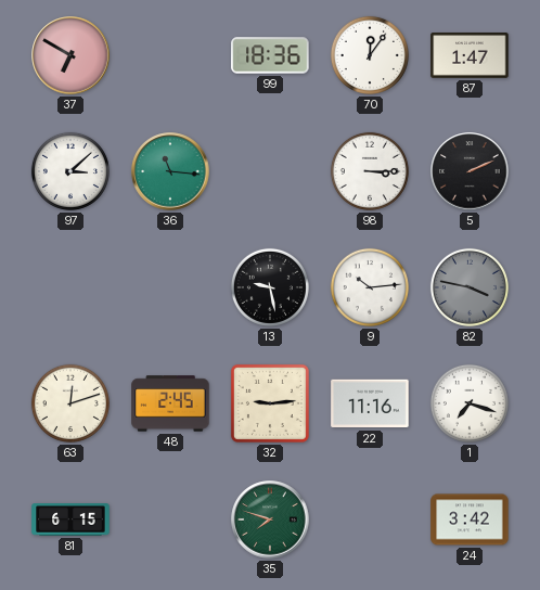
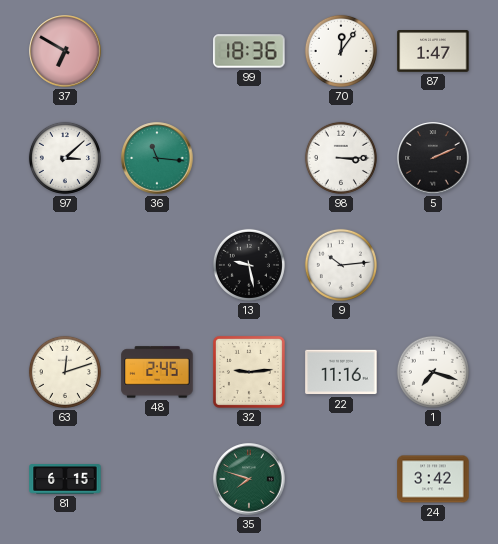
82: 3:47 -> none (470, 287)
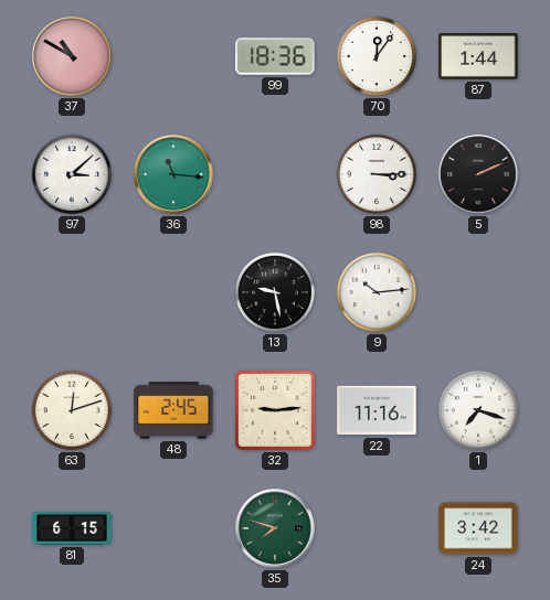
37: 6:50 -> 10:50 (72, 56)
87: 1:47 -> 1:44 (478, 57)
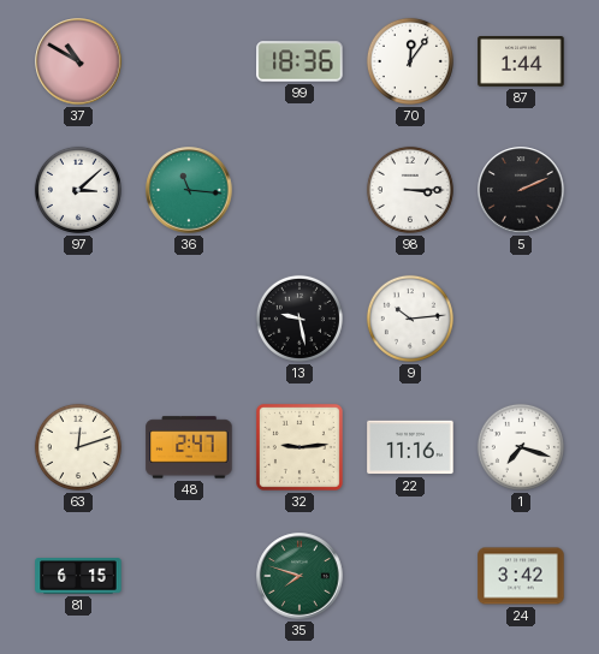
48: 2:45 -> 2:47 (189, 447)
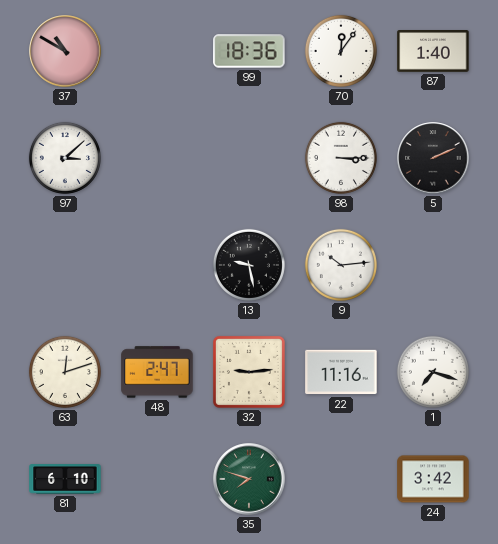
87: 1:44 -> 1:40 (433, 52)
36: 11:16 -> none (189, 190)
81: 6:15 -> 6:10 (65, 479)
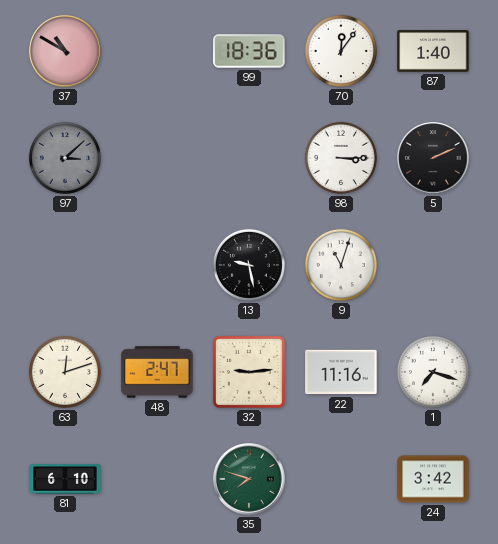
97 dial: white -> grey (65, 158)
9: 10:14 -> 11:03 (341, 265)
